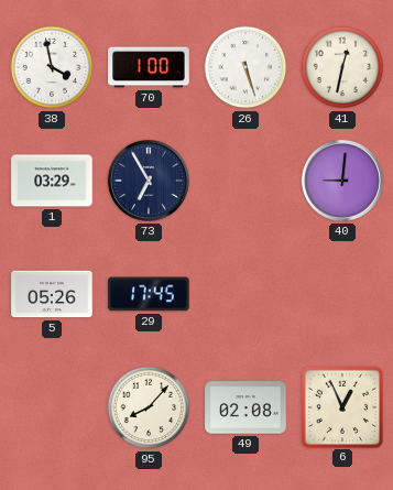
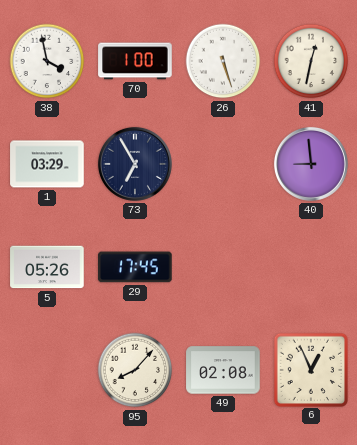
40: 9:01 -> 8:59 (311, 164)
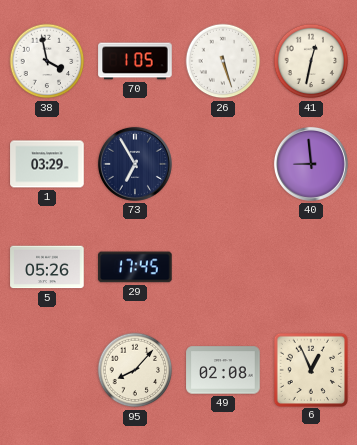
70: 1:00 -> 1:05 (135, 61)
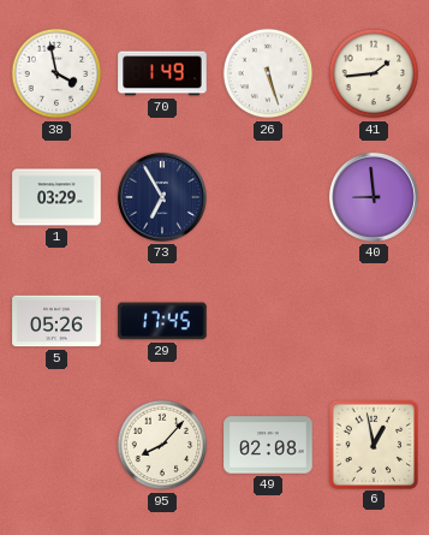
70: 1:05 -> 1:49 (162, 73)
41: 12:32 -> 1:44 (374, 73)
6: 12:56 -> 12:58 (373, 444)
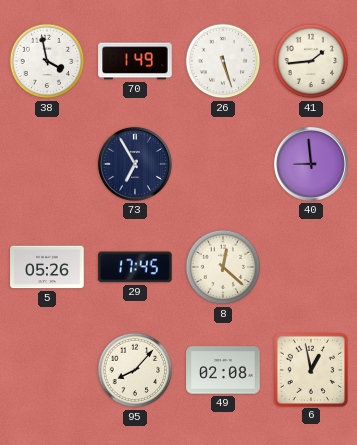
1: 03:29 -> none (56, 197)
8: none -> 12:22 (223, 267)
